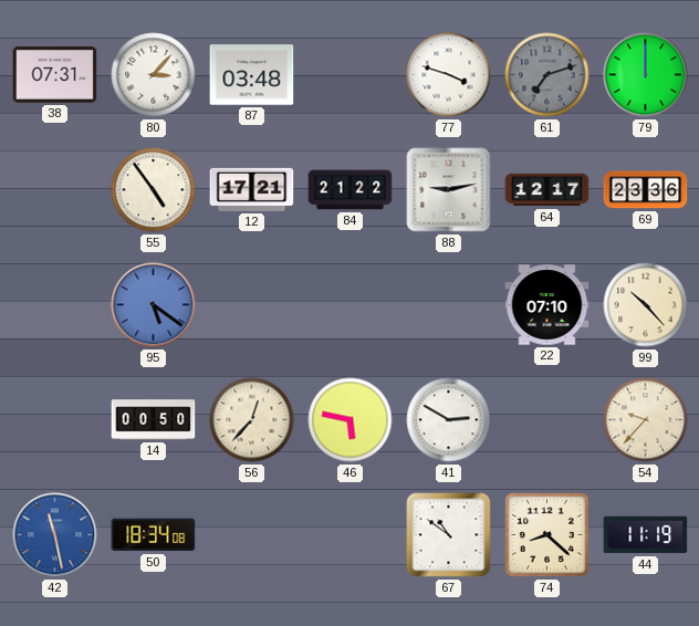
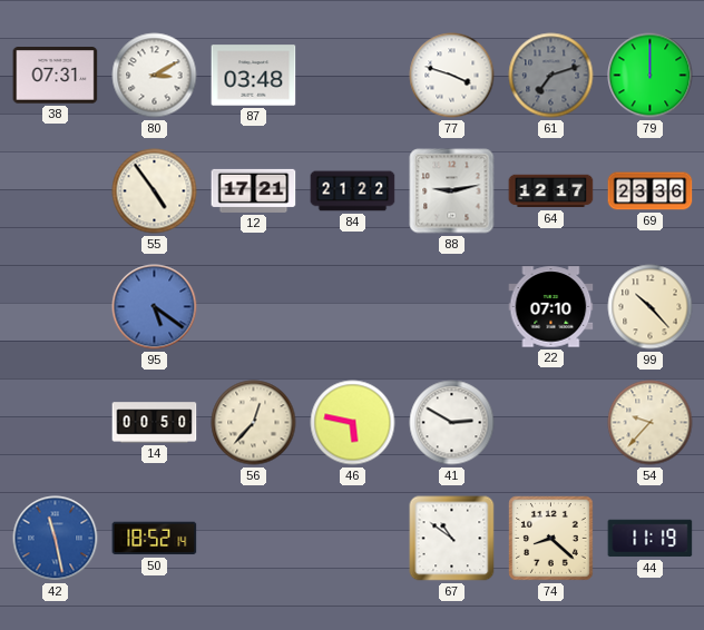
80: 3:07 -> 3:10 (155, 76)
50: 18:34 -> 18:52 (155, 539)
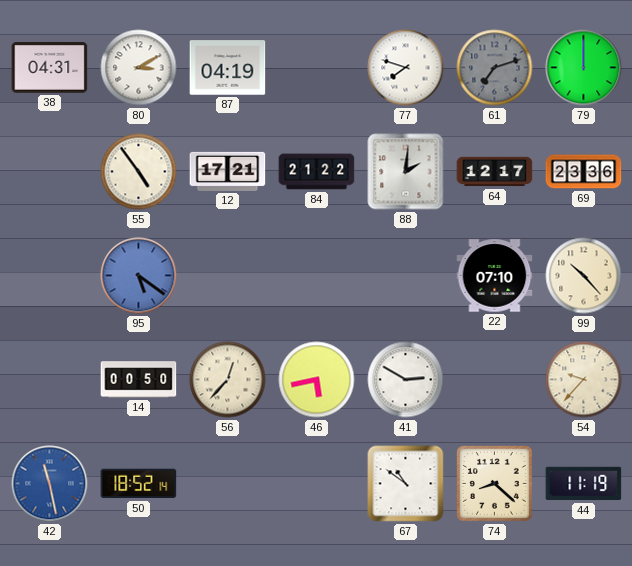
38: 07:31 -> 04:31 (50, 68)
87: 03:48 -> 04:19 (228, 68)
77: 3:48 -> 7:48 (406, 68)
88: 9:13 -> 2:01 (406, 172)
46: 5:47 -> 5:43 (317, 380)
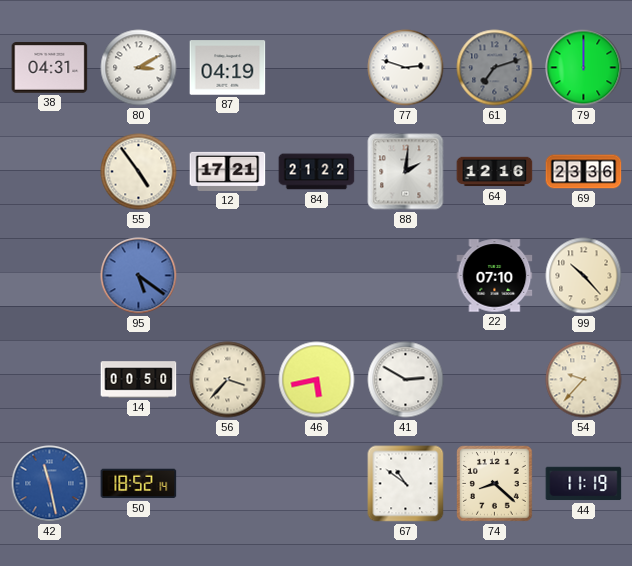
77: 7:48 -> 2:48 (406, 68)
64: 12:17 -> 12:16 (495, 172)
56: 12:37 -> 3:37 (228, 380)
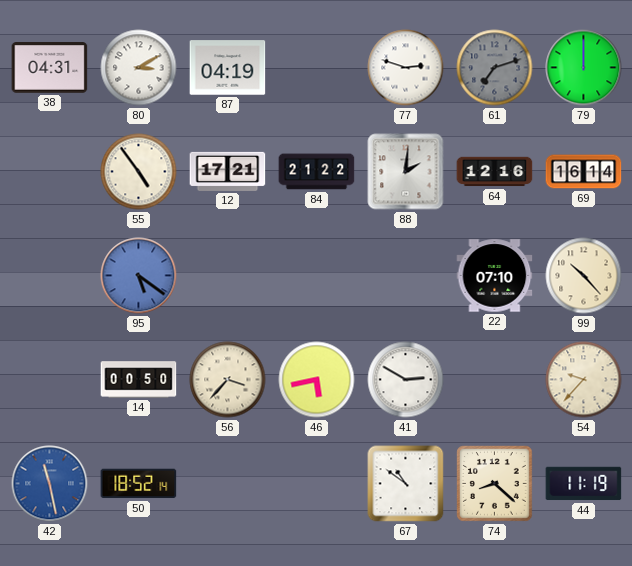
69: 23:36 -> 16:14 (584, 172)
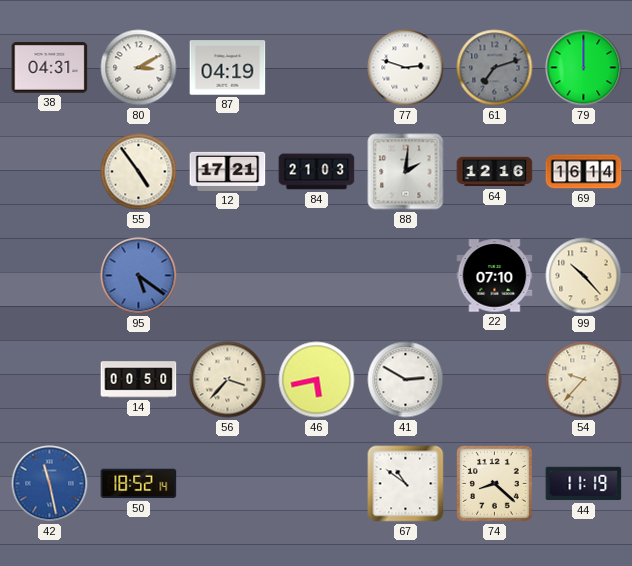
84: 21:22 -> 21:03 (317, 172)
